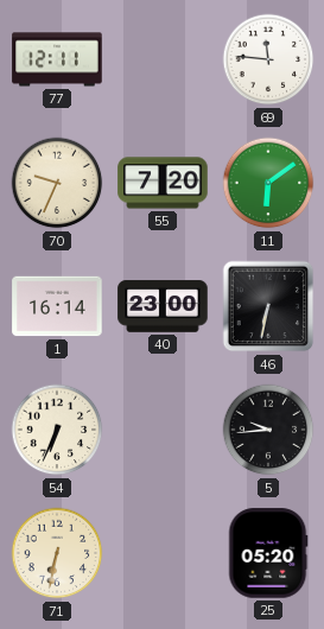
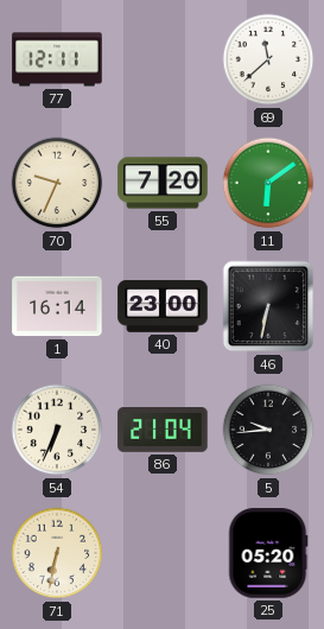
69: 11:46 -> 11:38 (268, 59)
86: none -> 21:04 (163, 431)
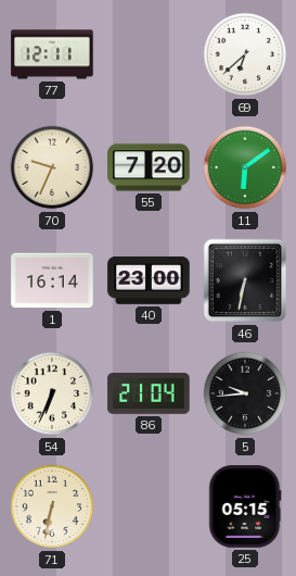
69: 11:38 -> 6:38 (245, 54)
25: 05:20 -> 05:15 (245, 506)
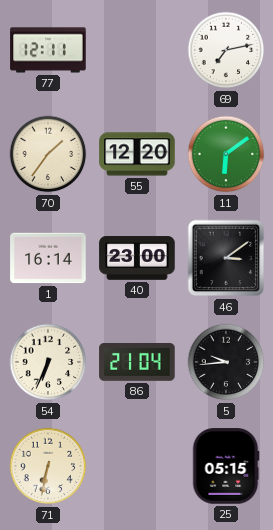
69: 6:38 -> 7:13 (226, 50)
70: 9:34 -> 1:36 (48, 154)
55: 7:20 -> 12:20 (137, 154)
46: 6:32 -> 3:09 (226, 258)
